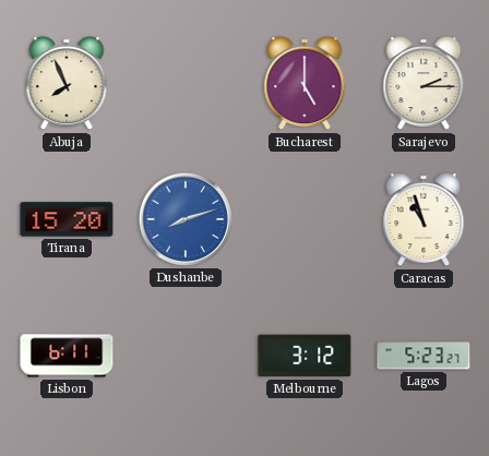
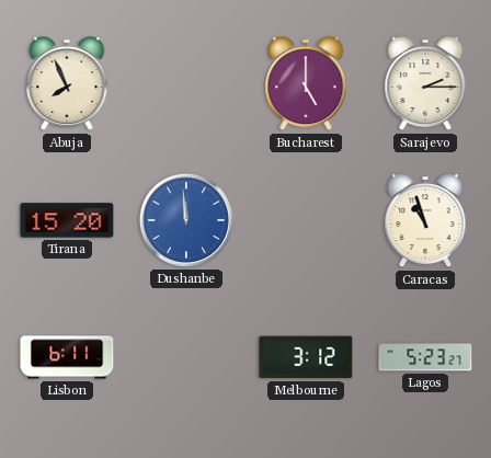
Dushanbe: 8:12 -> 11:59 (186, 220)
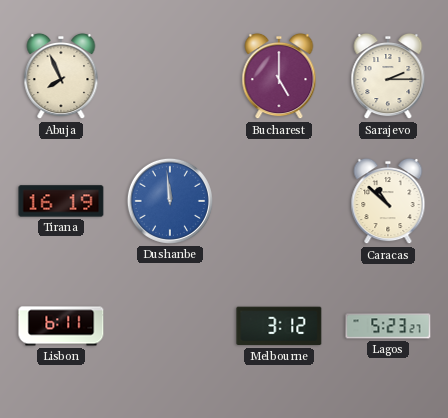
Tirana: 15:20 -> 16:19 (61, 201)
Caracas: 10:57 -> 10:52 (388, 201)
